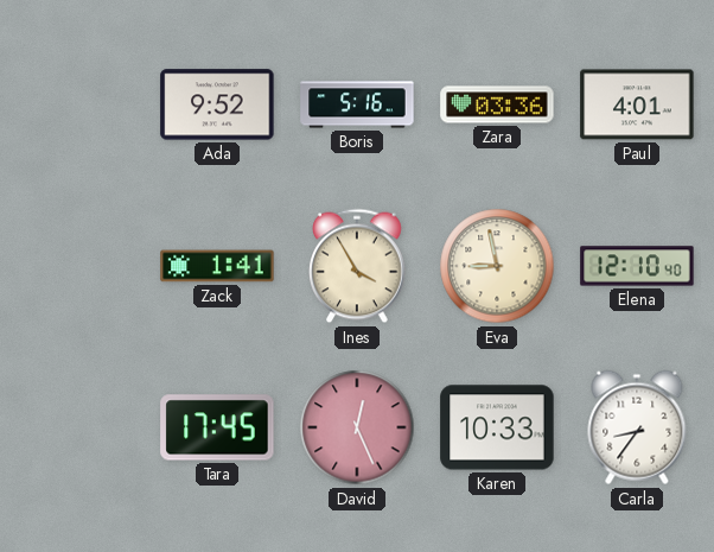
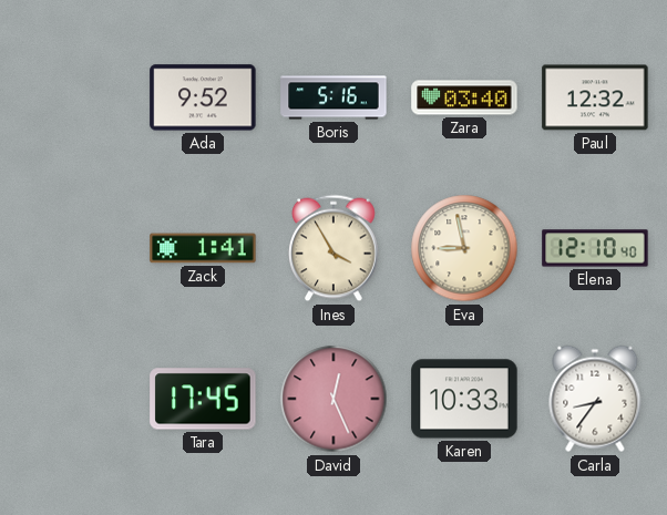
Zara: 03:36 -> 03:40 (464, 97)
Paul: 4:01 -> 12:32 (595, 97)
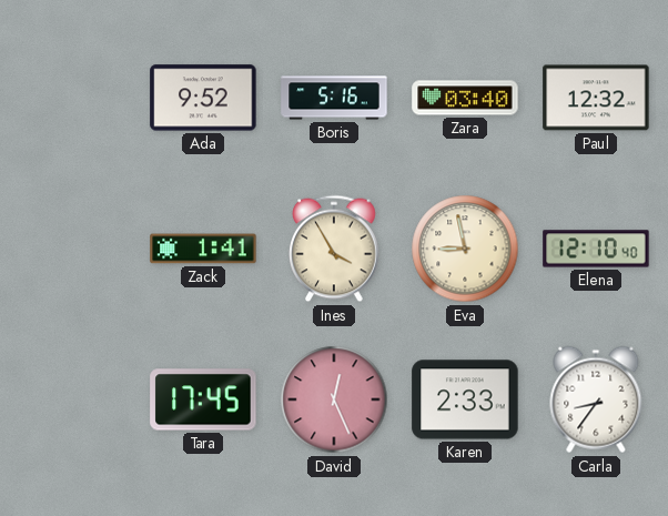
Karen: 10:33 -> 2:33 (465, 399)
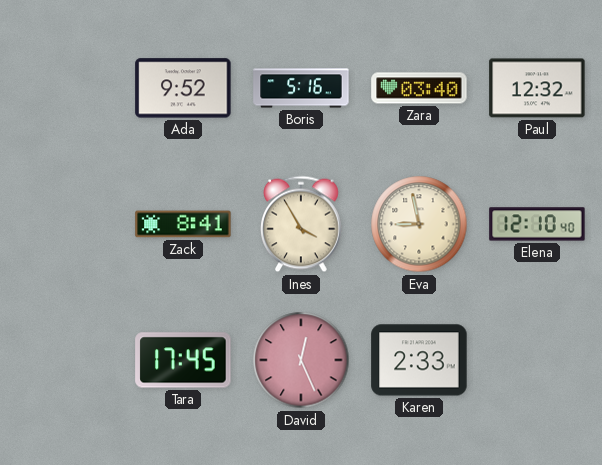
Zack: 1:41 -> 8:41 (183, 224)
Carla: 8:36 -> none (596, 399)
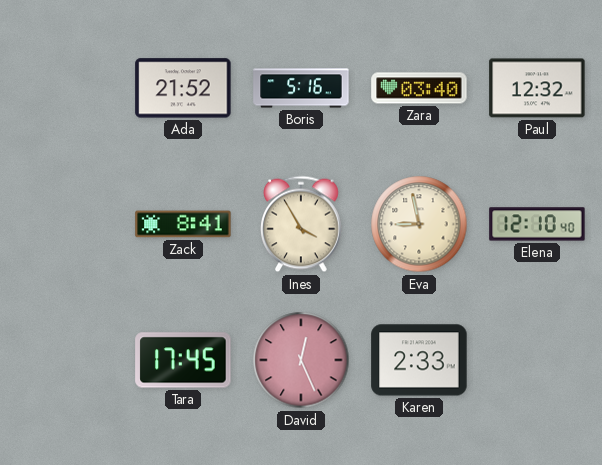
Ada: 9:52 -> 21:52 (183, 88)
